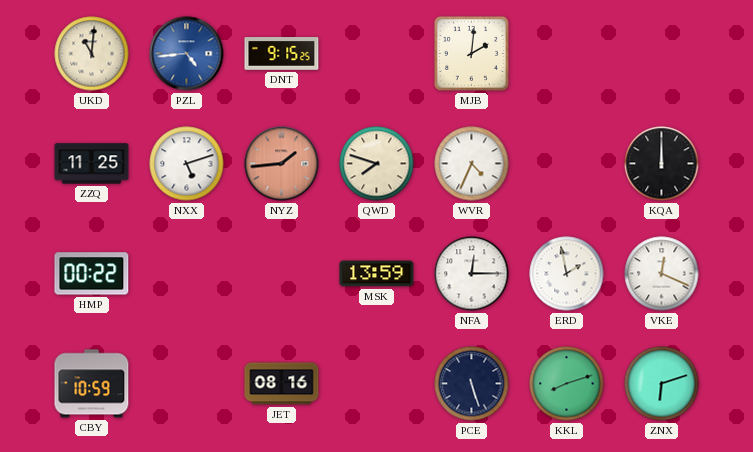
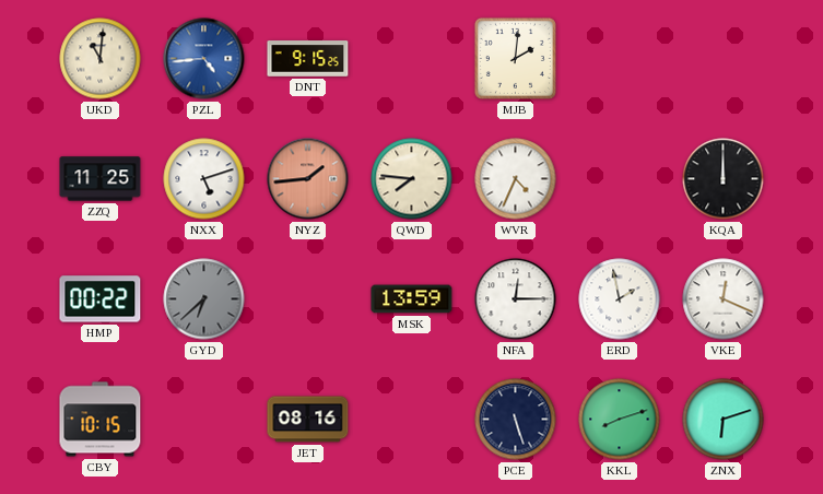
QWD: 7:48 -> 7:46 (412, 179)
GYD: none -> 6:38 (204, 299)
CBY: 10:59 -> 10:15 (101, 420)
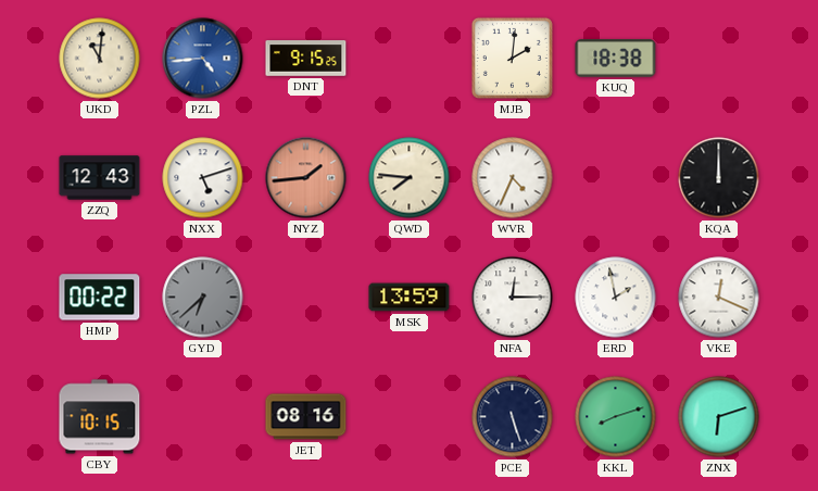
KUQ: none -> 18:38 (616, 59)
ZZQ: 11:25 -> 12:43 (100, 178)
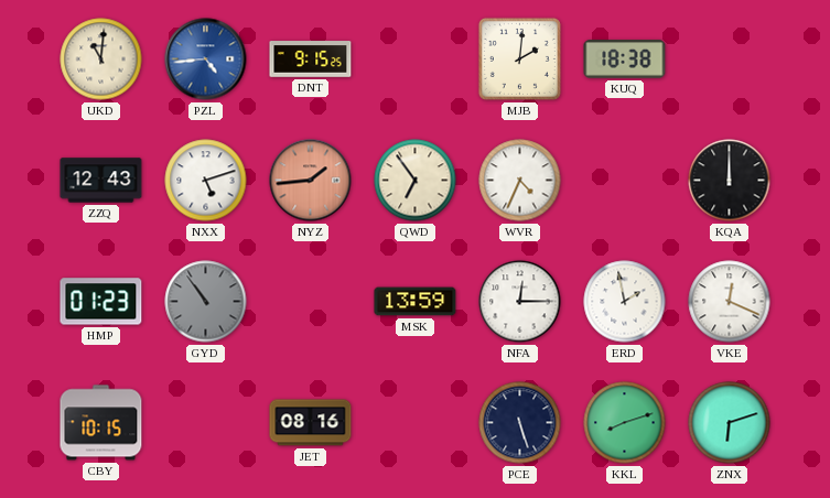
QWD: 7:46 -> 6:54 (416, 181)
HMP: 00:22 -> 01:23 (101, 302)
GYD: 6:38 -> 10:54 (206, 302)
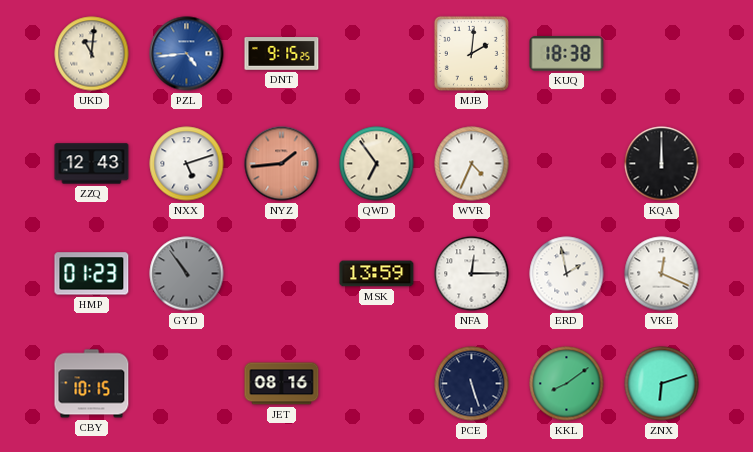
KKL: 8:12 -> 8:09 (567, 384)
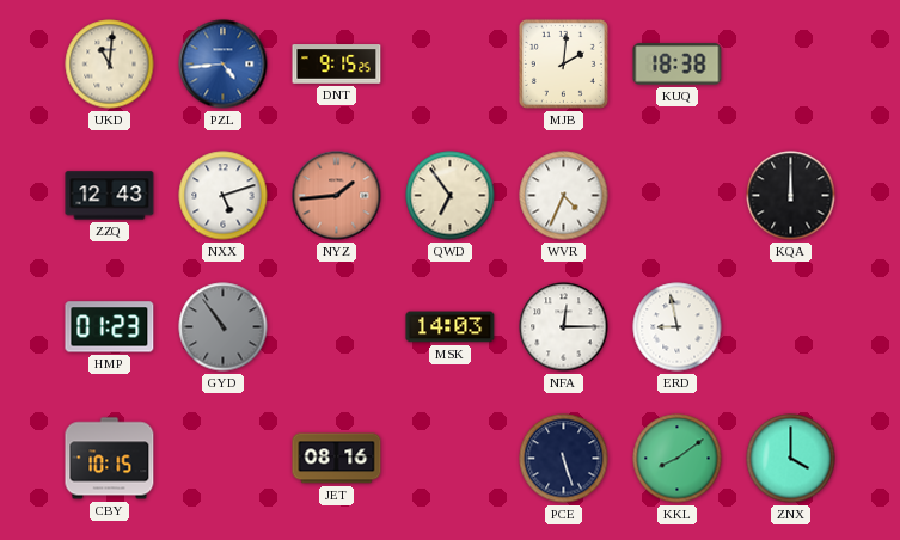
MSK: 13:59 -> 14:03 (451, 327)
ERD: 1:58 -> 8:58 (678, 327)
VKE: 12:19 -> none (662, 274)
ZNX: 6:12 -> 4:00 (791, 459)
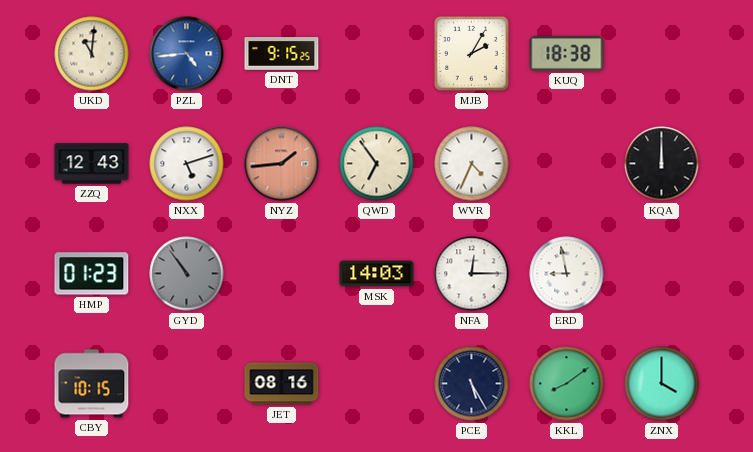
MJB: 2:01 -> 2:05 (471, 53)
PCE: 5:27 -> 5:25 (472, 384)
